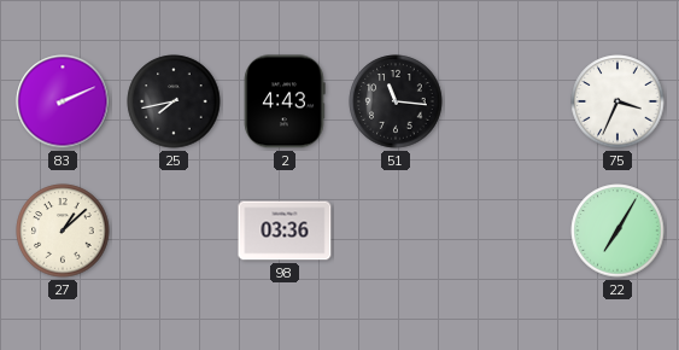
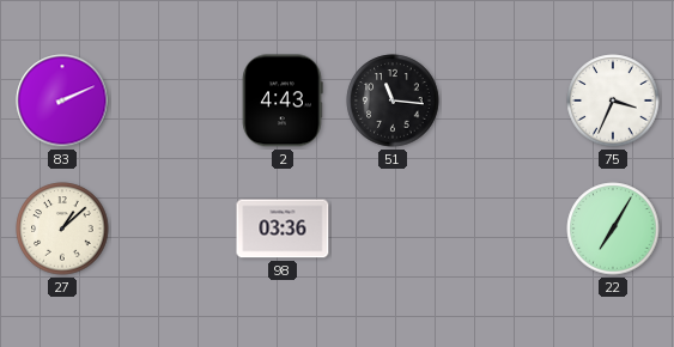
25: 7:43 -> none (174, 101)
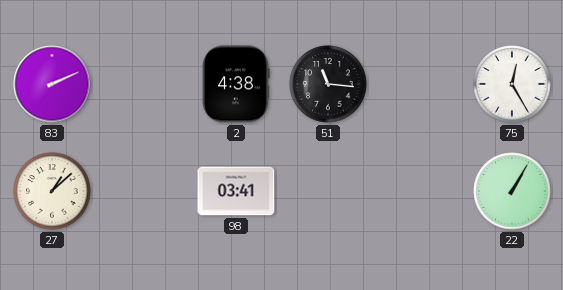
2: 4:43 -> 4:38 (236, 84)
75: 3:34 -> 12:25 (512, 84)
98: 03:36 -> 03:41 (236, 191)
22: 7:05 -> 1:05 (512, 191)
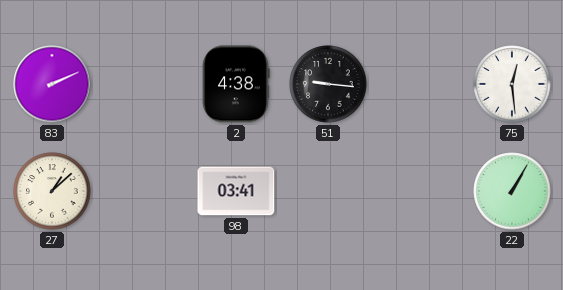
51: 11:16 -> 9:16 (328, 84)
75: 12:25 -> 12:29 (512, 84)
